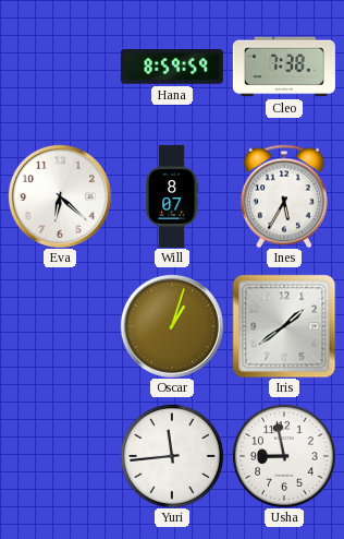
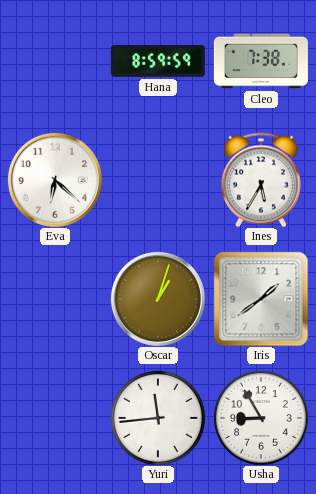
Will: 8:07 -> none (172, 196)
Usha: 8:58 -> 8:55 (261, 418)
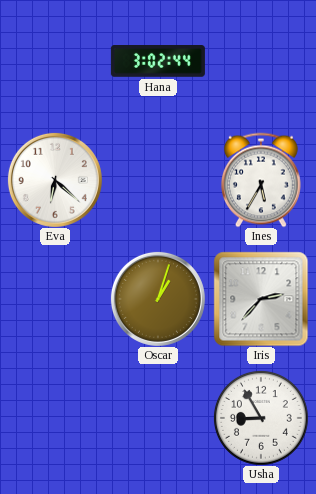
Hana: 8:59 -> 3:02 (158, 61)
Cleo: 7:38 -> none (261, 61)
Iris: 1:39 -> 2:37 (261, 299)
Yuri: 11:44 -> none (158, 418)
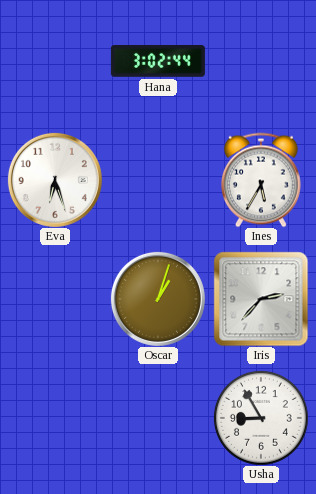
Eva: 6:22 -> 6:27 (55, 180)
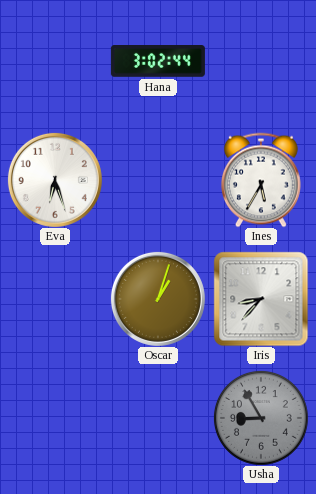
Iris: 2:37 -> 8:37 (261, 299)
Usha dial: white -> grey (261, 418)
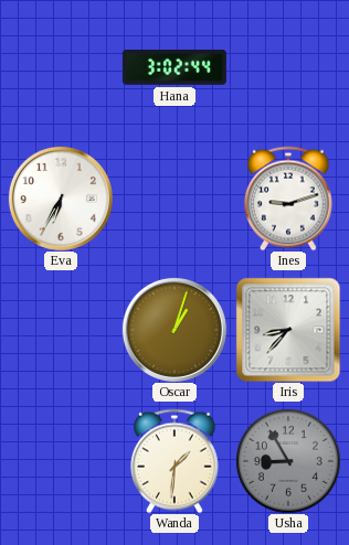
Eva: 6:27 -> 6:35 (61, 199)
Ines: 5:35 -> 9:12 (288, 199)
Wanda: none -> 1:31 (174, 461)
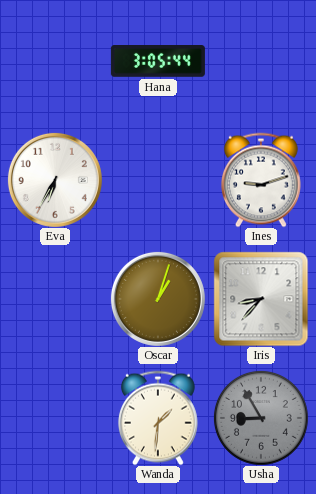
Hana: 3:02 -> 3:05 (158, 61)
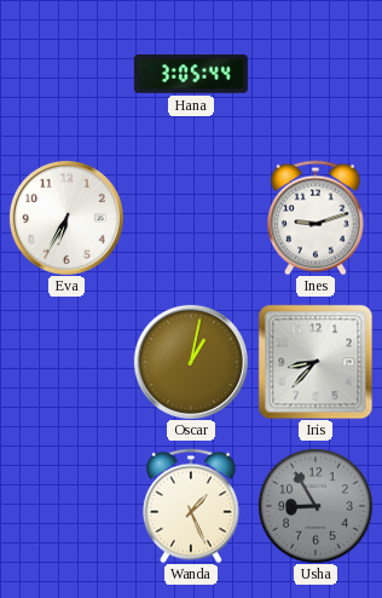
Oscar: 1:03 -> 1:02 (191, 362)
Wanda: 1:31 -> 1:26 (191, 506)
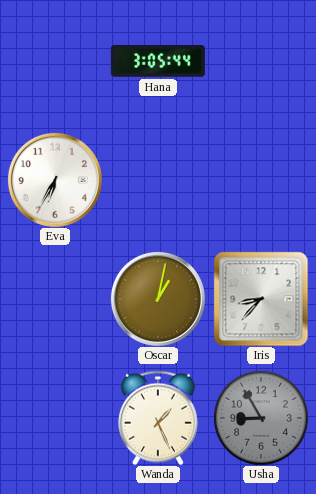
Ines: 9:12 -> none (316, 218)
